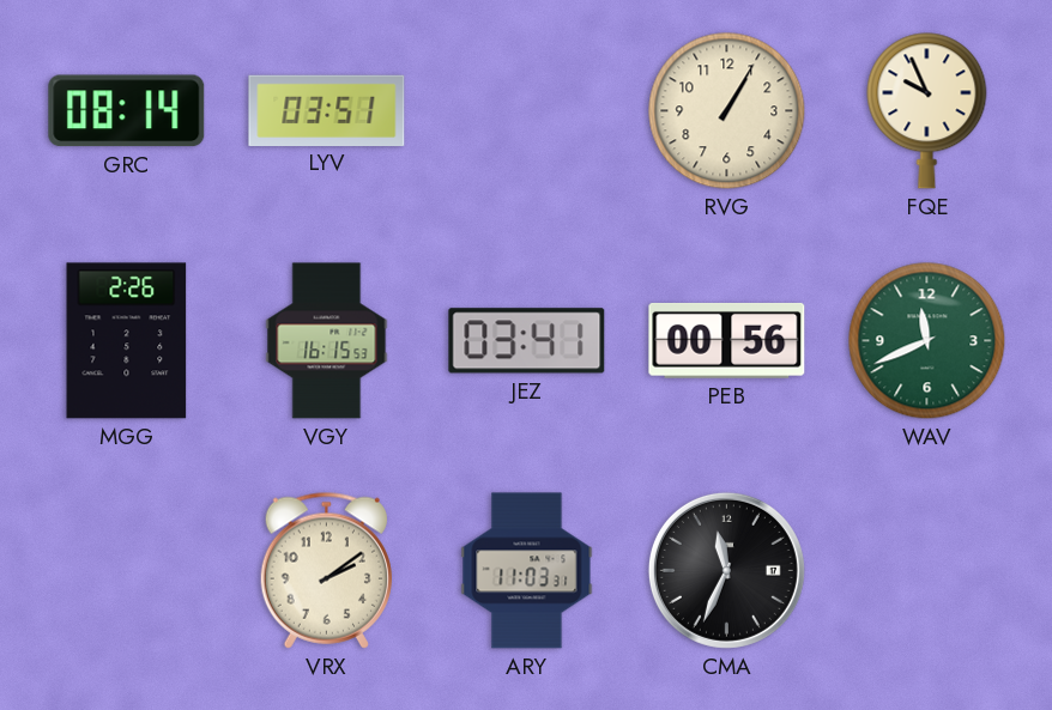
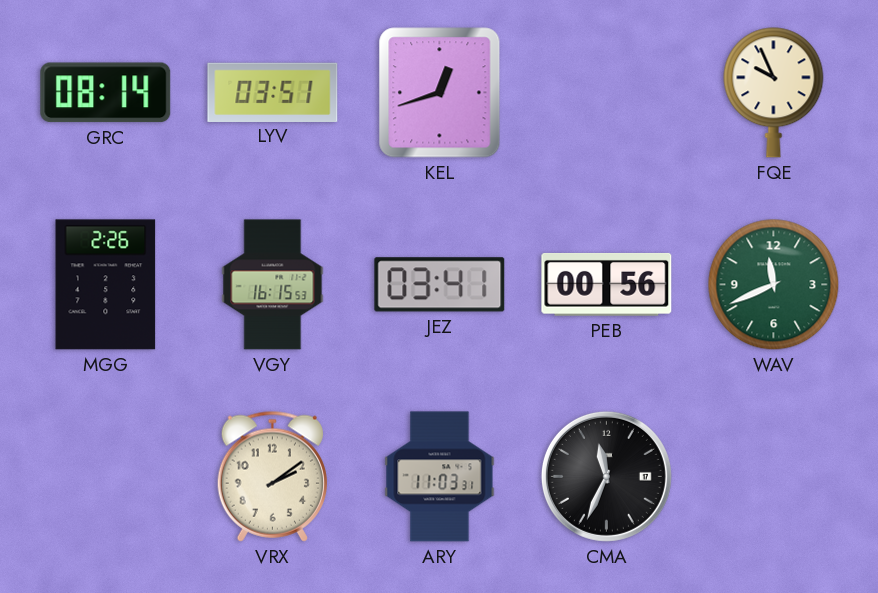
KEL: none -> 12:42 (440, 93)
RVG: 1:05 -> none (727, 111)
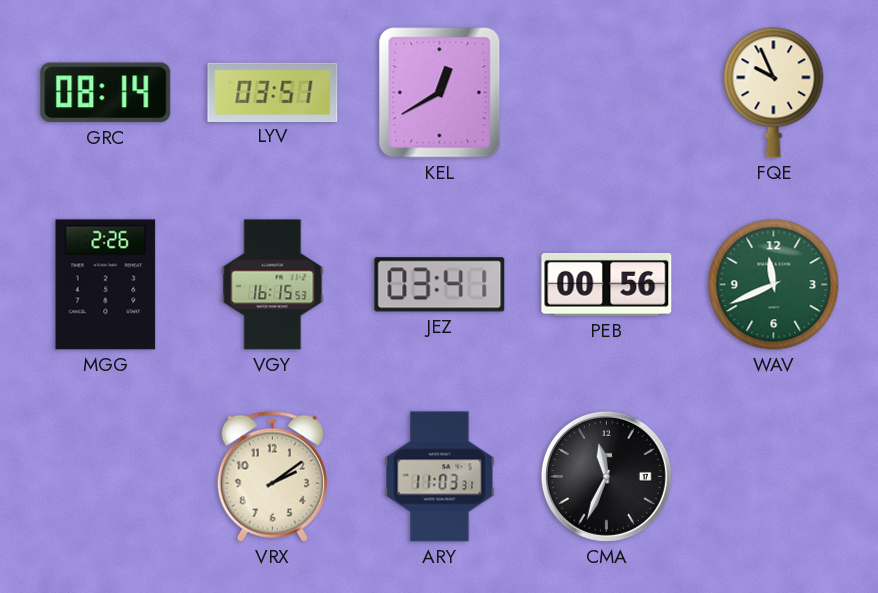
KEL: 12:42 -> 12:40 (440, 93)
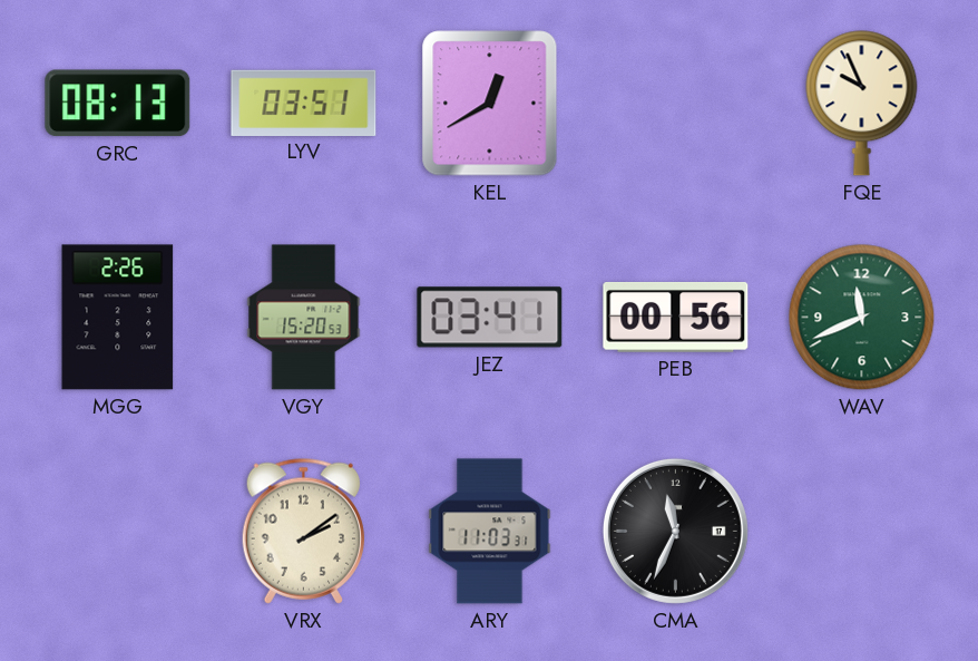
GRC: 08:14 -> 08:13 (118, 104)
VGY: 16:15 -> 15:20 (304, 318)
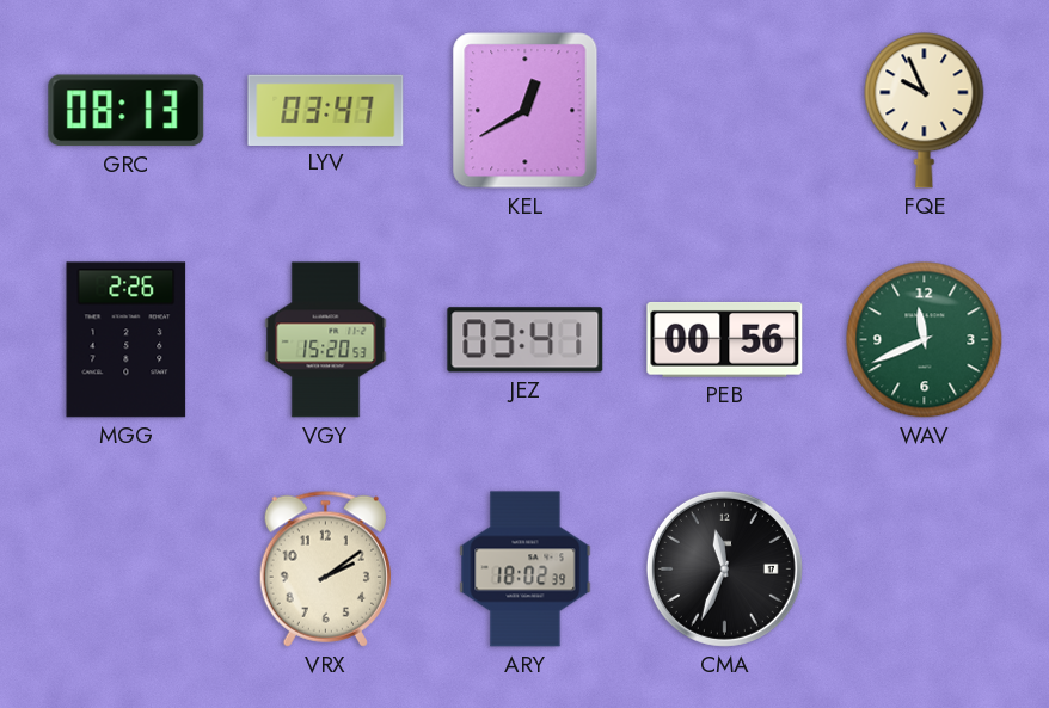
LYV: 03:51 -> 03:47 (326, 110)
ARY: 11:03 -> 18:02 (526, 570)
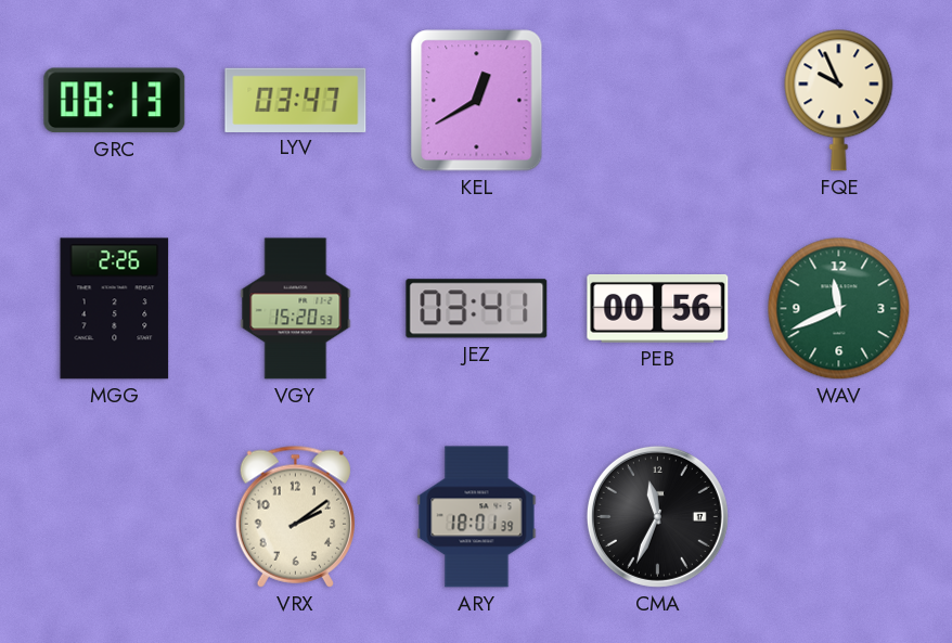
ARY: 18:02 -> 18:01 (477, 517)
